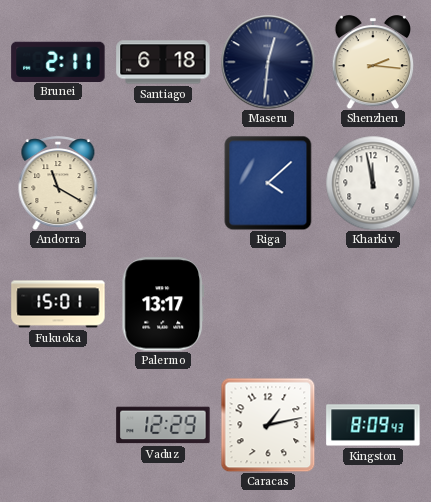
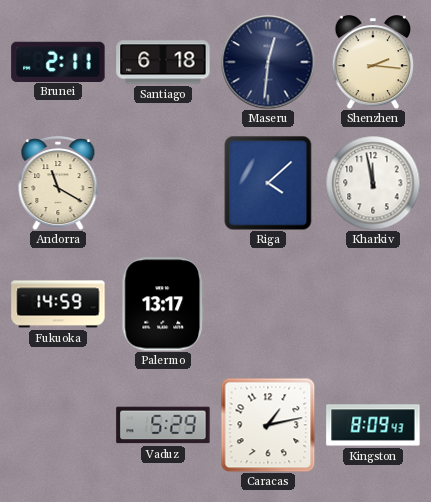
Fukuoka: 15:01 -> 14:59 (58, 304)
Vaduz: 12:29 -> 5:29 (163, 425)
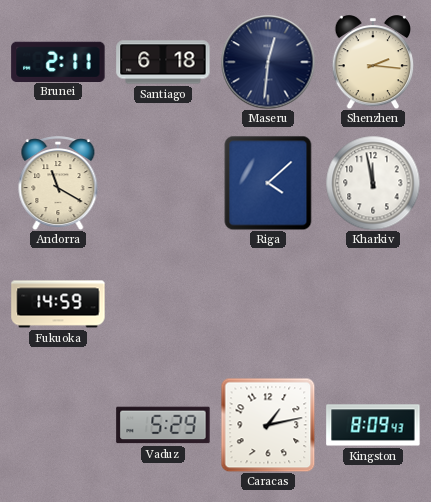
Palermo: 13:17 -> none (163, 304)
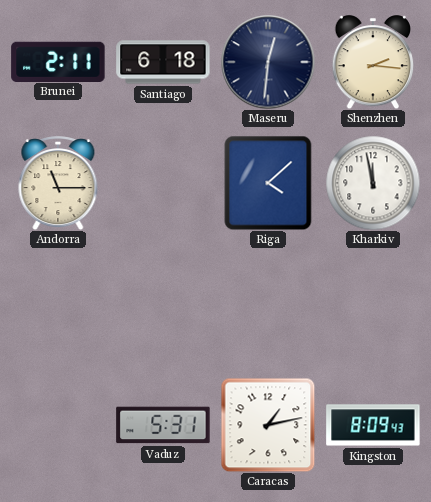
Andorra: 11:20 -> 11:15 (58, 183)
Fukuoka: 14:59 -> none (58, 304)
Vaduz: 5:29 -> 5:31 (163, 425)
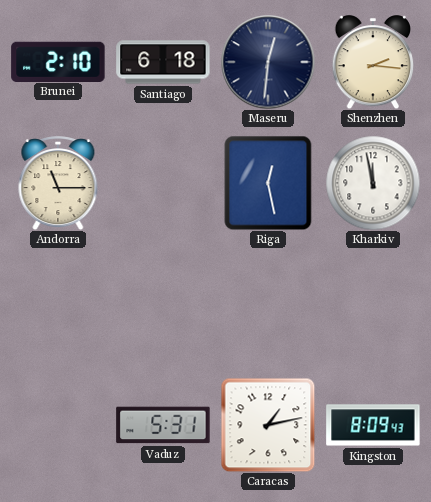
Brunei: 2:11 -> 2:10 (58, 61)
Riga: 4:08 -> 12:28 (268, 183)
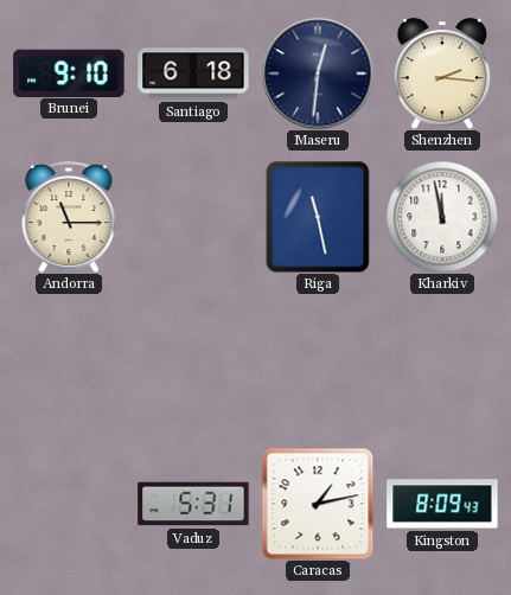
Brunei: 2:10 -> 9:10 (69, 72)
Riga: 12:28 -> 11:28 (318, 217)
